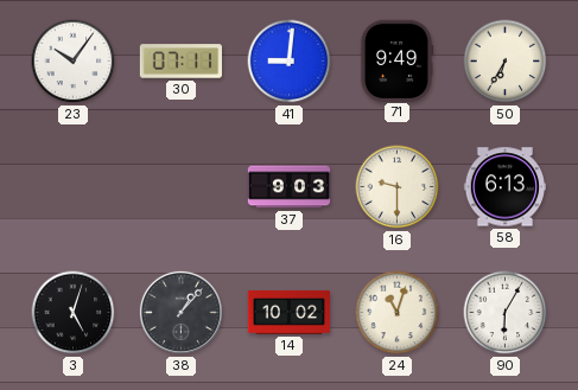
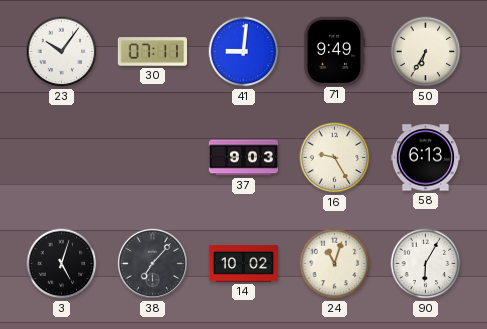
16: 9:30 -> 9:25 (335, 158)
38: 1:07 -> 7:07 (152, 263)
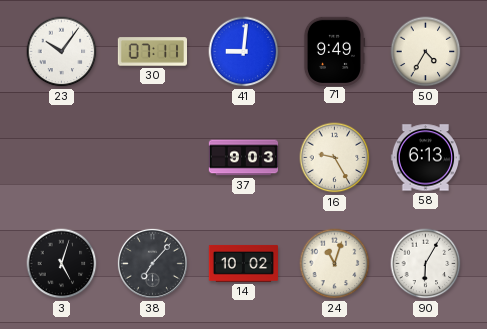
50: 6:35 -> 4:35 (426, 52)
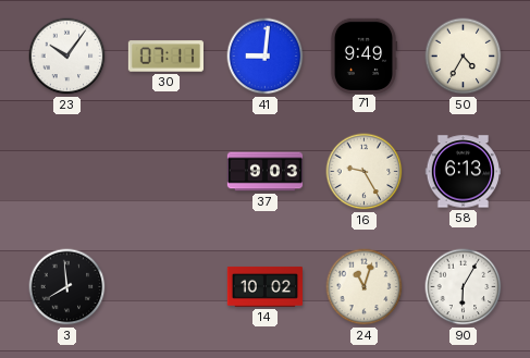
3: 5:03 -> 7:59 (67, 287)
38: 7:07 -> none (152, 263)
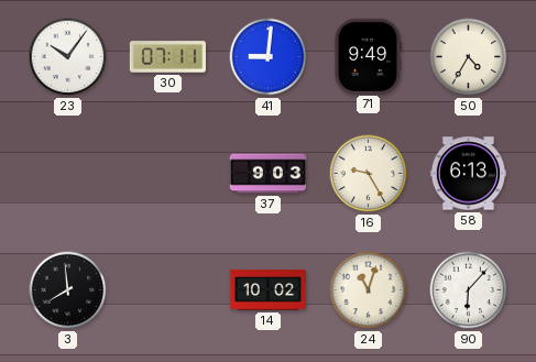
90: 6:05 -> 6:07 (469, 290)
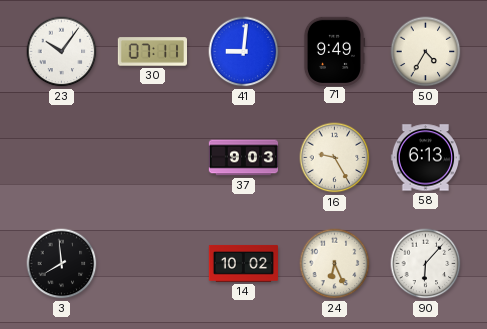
24: 11:03 -> 6:26 (335, 264)
